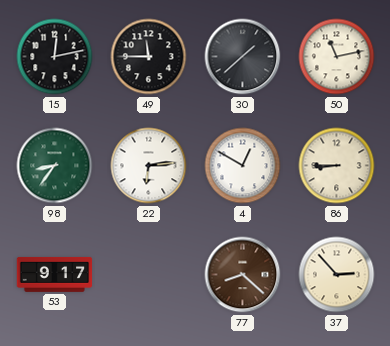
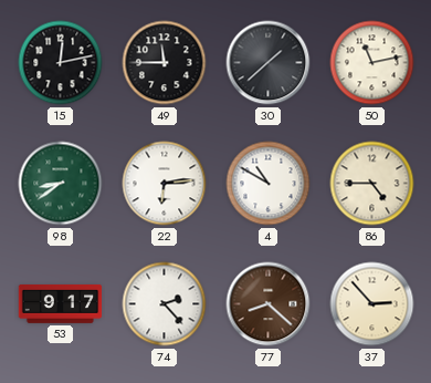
98: 8:36 -> 8:39 (61, 184)
4: 12:50 -> 10:50 (269, 184)
86: 8:45 -> 4:45 (372, 184)
74: none -> 2:23 (165, 304)
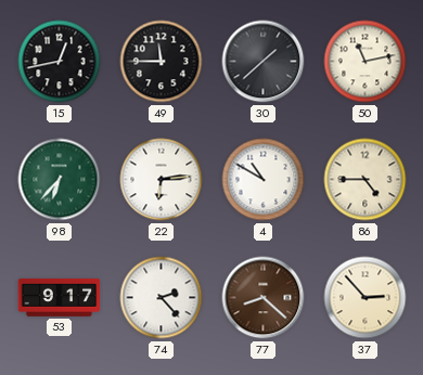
15: 12:13 -> 12:43 (60, 62)
98: 8:39 -> 6:37 (60, 180)
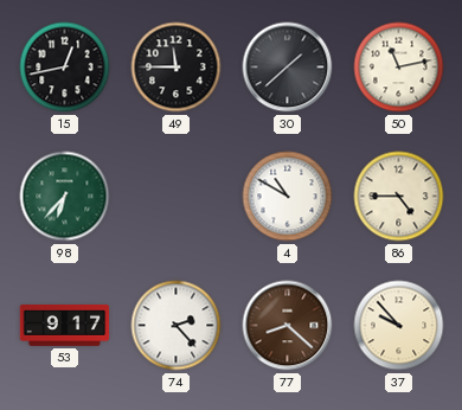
22: 6:14 -> none (162, 180)
37: 2:53 -> 9:53 (399, 326)
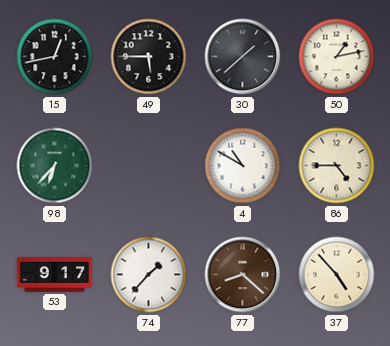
49: 11:45 -> 5:45 (149, 57)
50: 11:13 -> 1:13 (337, 57)
74: 2:23 -> 1:37 (149, 275)
37: 9:53 -> 4:53 (337, 275)
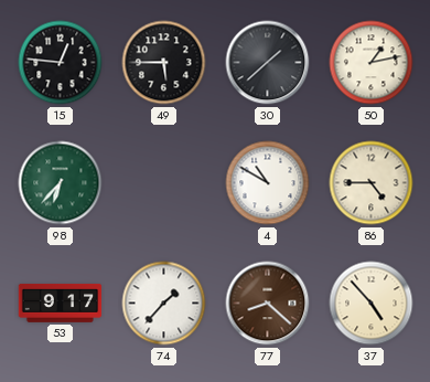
15: 12:43 -> 12:46 (61, 63)
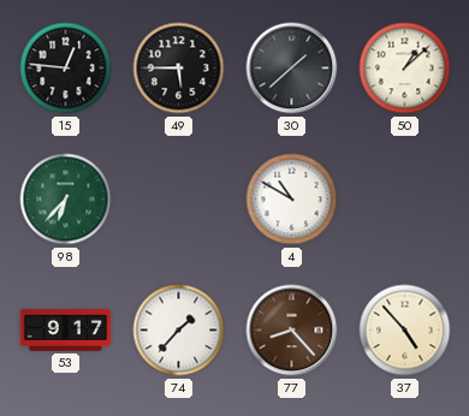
50: 1:13 -> 1:08 (405, 69)
86: 4:45 -> none (372, 183)
77: 8:22 -> 8:23 (292, 331)
